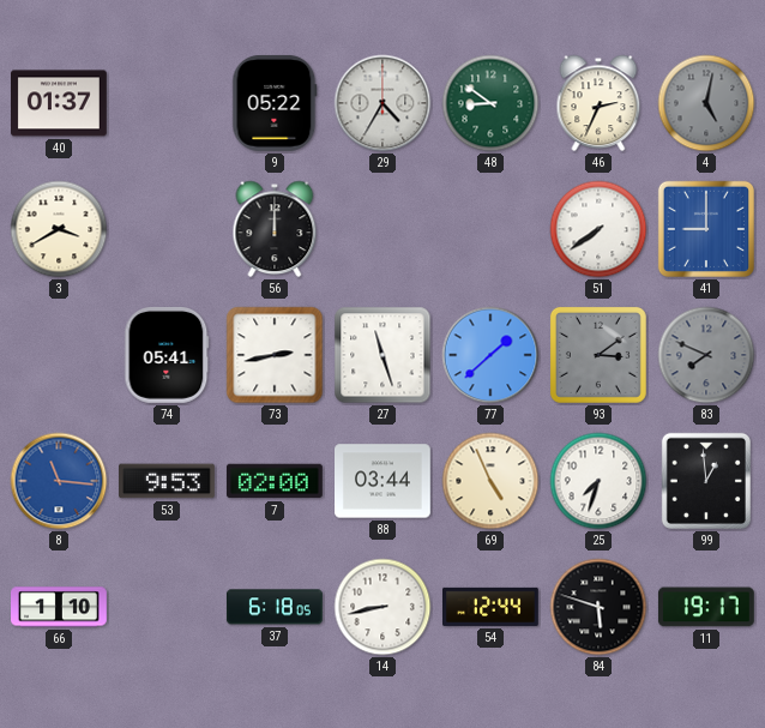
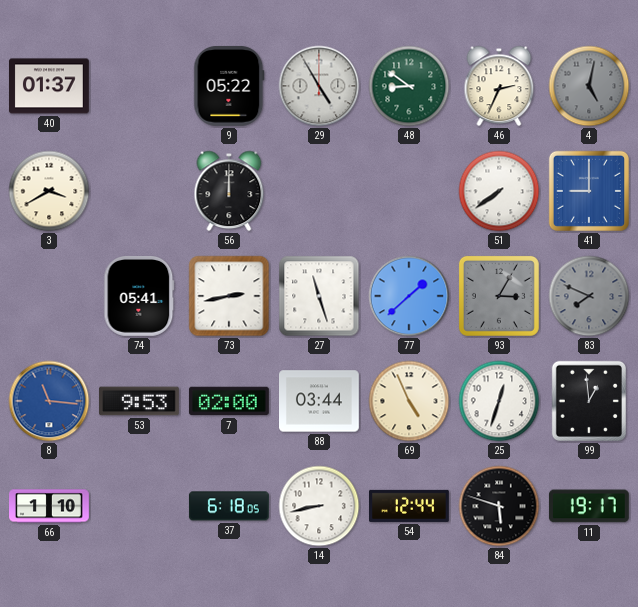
29: 4:35 -> 4:55 (319, 86)
93: 3:09 -> 3:05 (499, 296)
25: 7:33 -> 12:33 (499, 401)
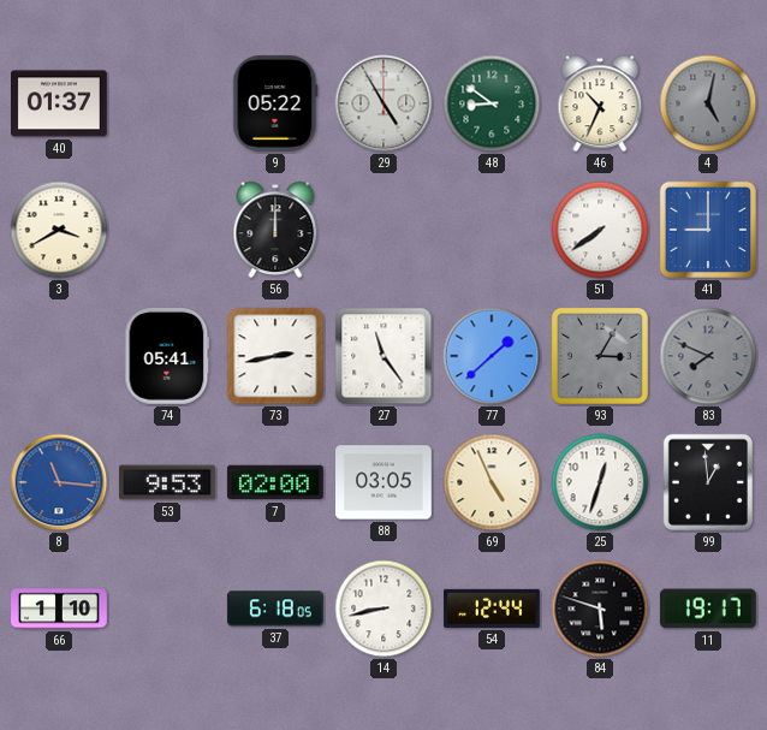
46: 2:34 -> 10:34 (600, 103)
27: 11:27 -> 11:24 (383, 356)
88: 03:44 -> 03:05 (385, 482)
